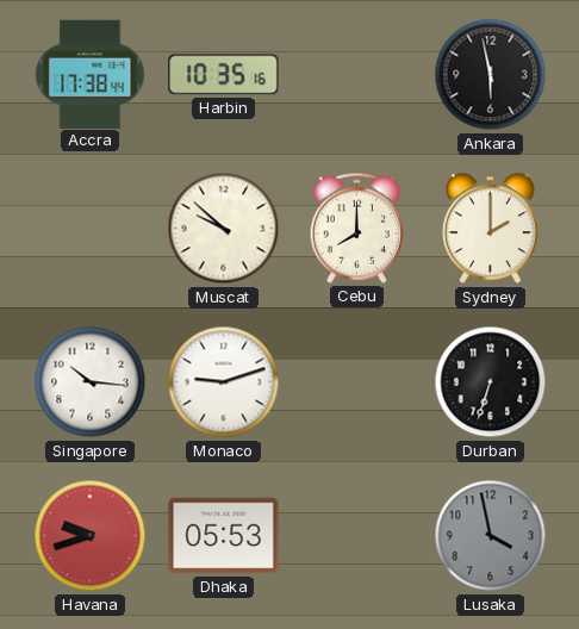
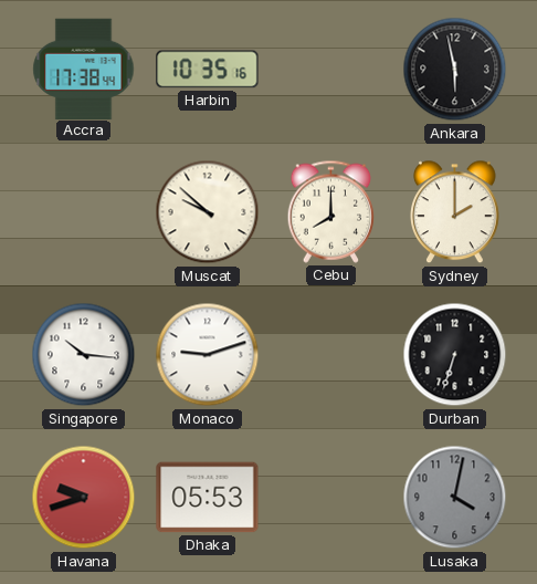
Lusaka: 3:58 -> 4:02 (455, 498)
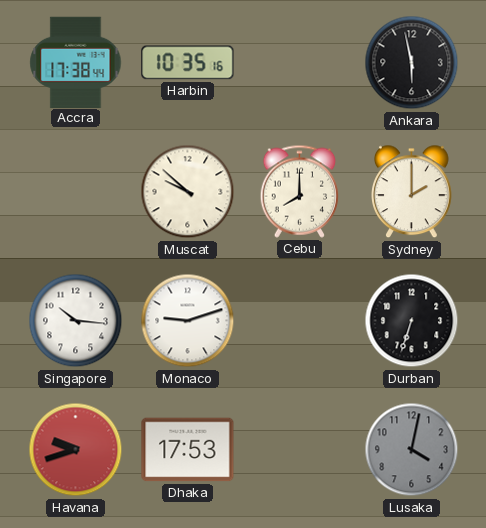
Dhaka: 05:53 -> 17:53 (188, 450)
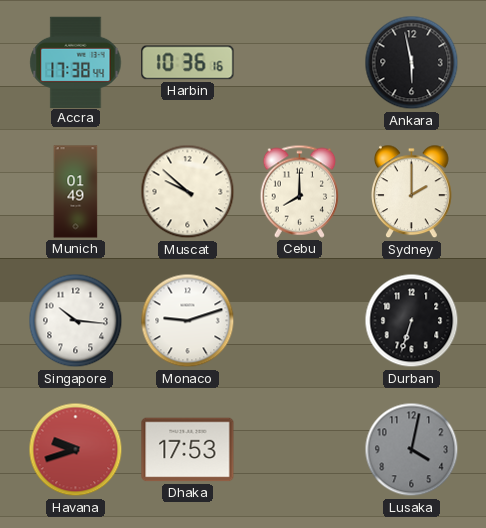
Harbin: 10:35 -> 10:36 (188, 63)
Munich: none -> 01:49 (76, 192)
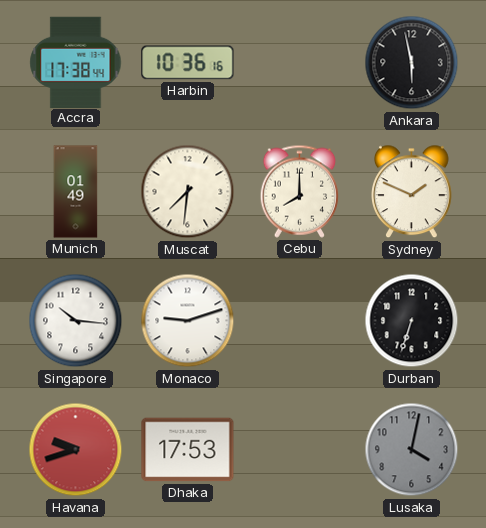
Muscat: 9:52 -> 7:31 (188, 192)
Sydney: 2:00 -> 1:49 (412, 192)
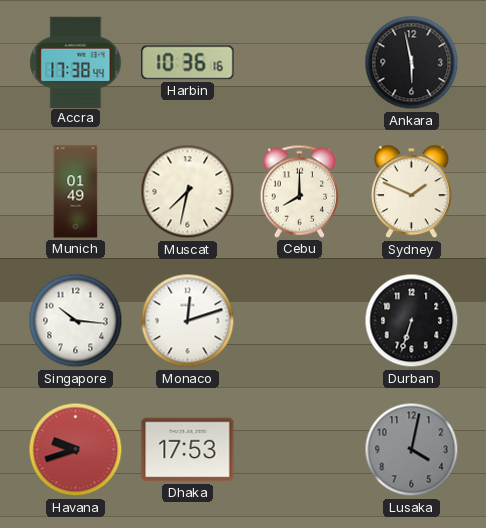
Muscat: 7:31 -> 7:32 (188, 192)
Monaco: 9:12 -> 12:12 (188, 321)
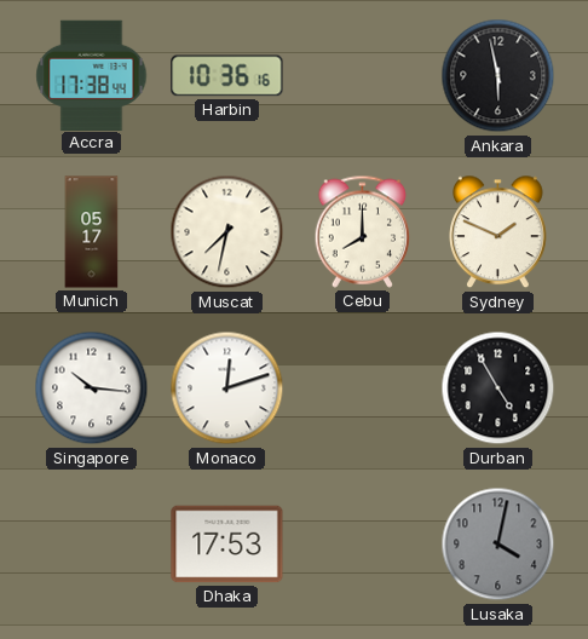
Munich: 01:49 -> 05:17 (92, 232)
Durban: 6:33 -> 4:55 (498, 388)
Havana: 9:42 -> none (76, 450)
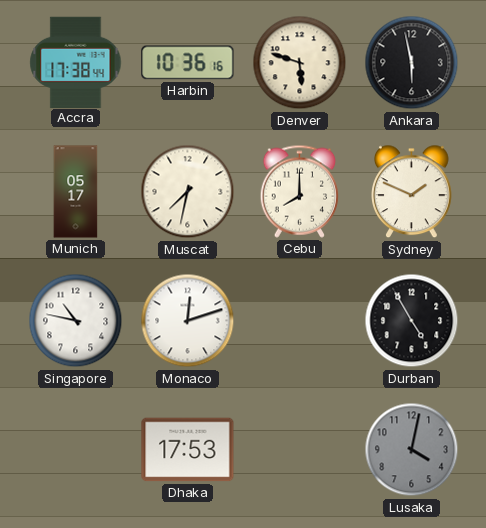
Denver: none -> 5:48 (300, 63)
Singapore: 10:16 -> 10:47 (76, 321)
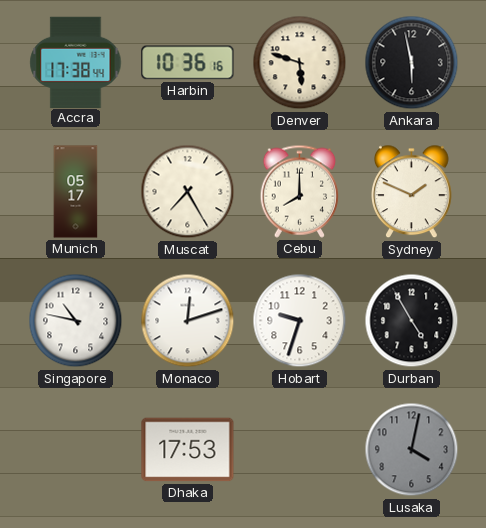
Muscat: 7:32 -> 7:25 (188, 192)
Hobart: none -> 9:33 (300, 321)
